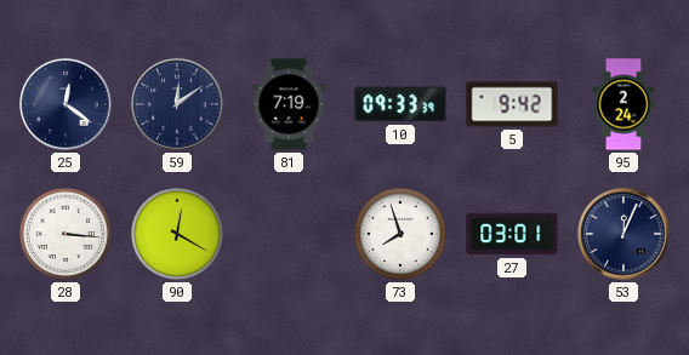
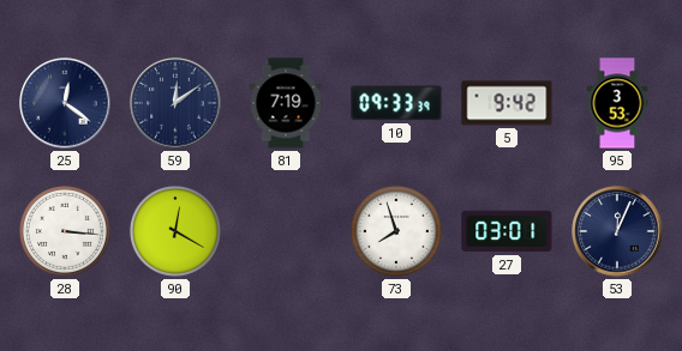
95: 2:24 -> 3:53 (617, 103)
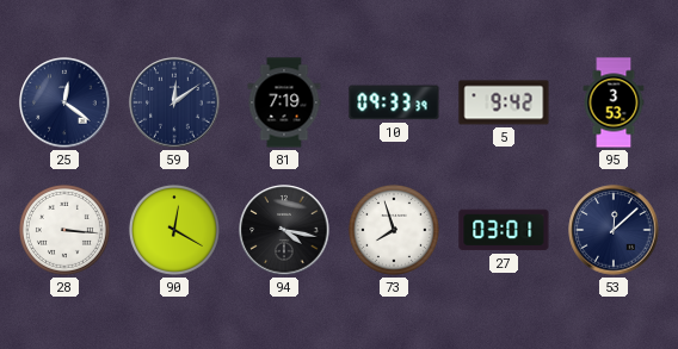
94: none -> 4:17 (284, 230)
53: 12:04 -> 12:08 (614, 230)
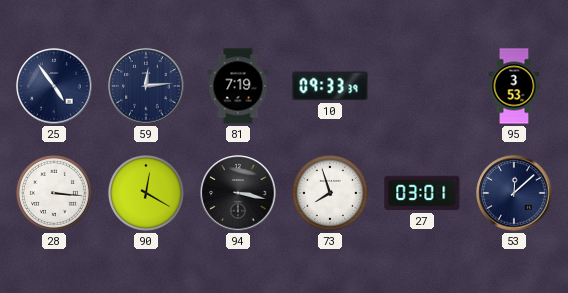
25: 12:21 -> 4:54 (54, 86)
59: 12:09 -> 12:14 (146, 86)
5: 9:42 -> none (504, 102)
94: 4:17 -> 3:17 (238, 193)
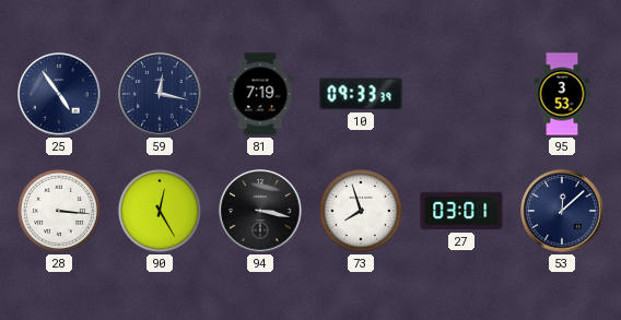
59: 12:14 -> 12:17 (160, 94)
90: 12:20 -> 12:25 (160, 211)
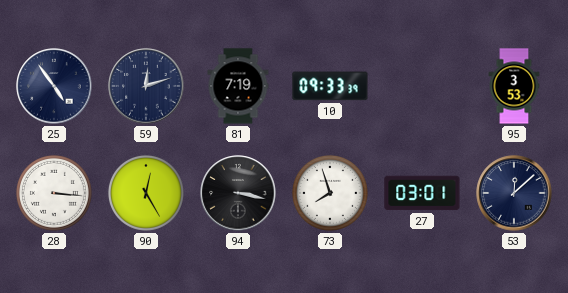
59: 12:17 -> 12:12 (146, 86)
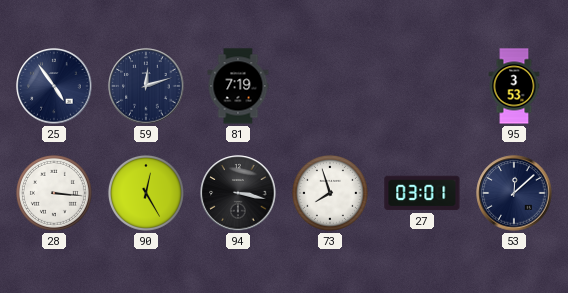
10: 09:33 -> none (330, 86)
